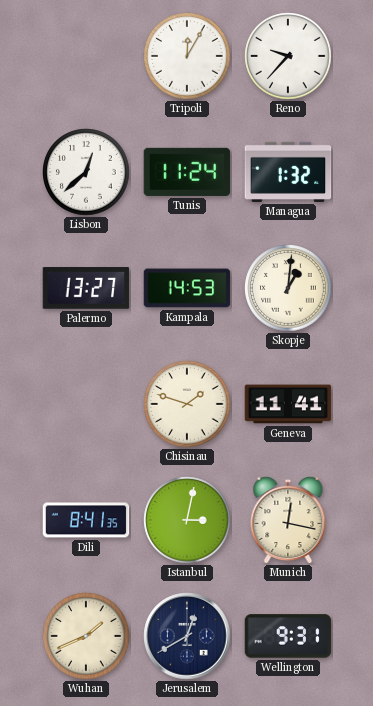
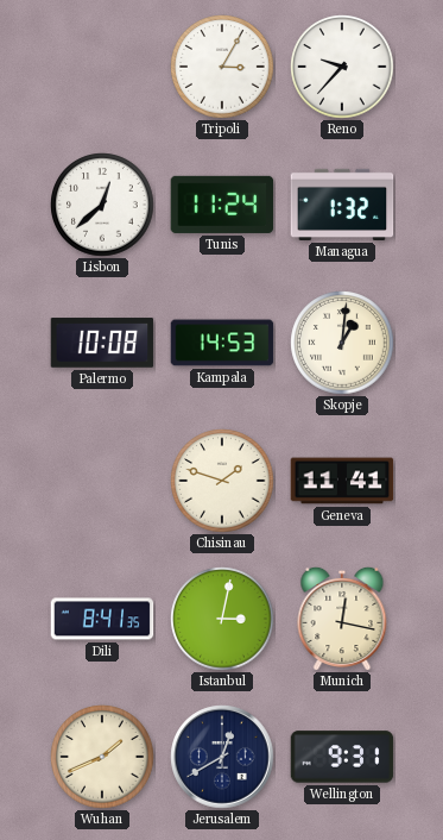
Tripoli: 12:05 -> 3:05 (222, 67)
Palermo: 13:27 -> 10:08 (102, 343)
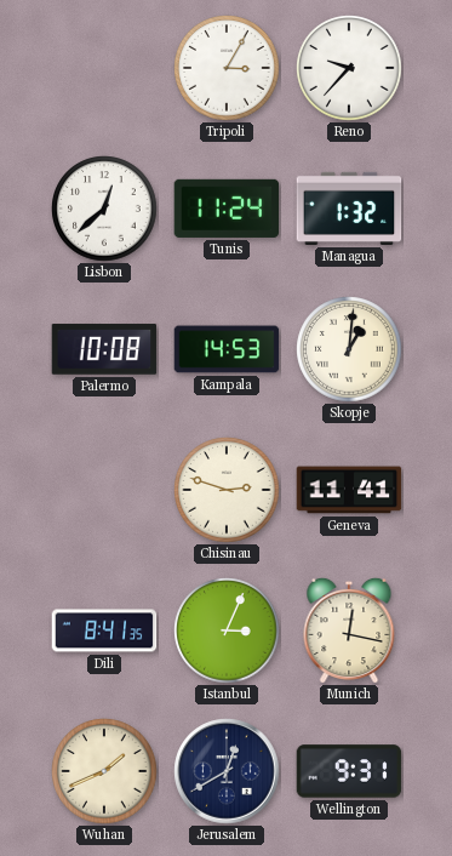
Chisinau: 1:48 -> 2:48 (227, 490)
Istanbul: 3:02 -> 3:04 (227, 630)
